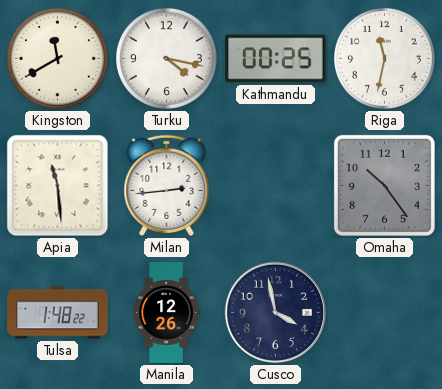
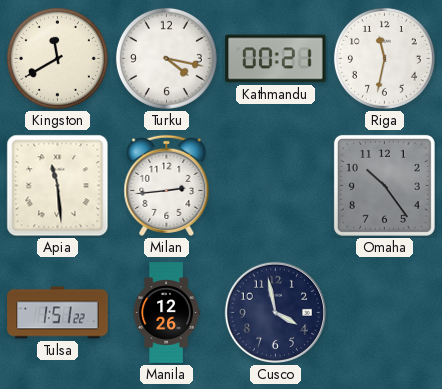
Kathmandu: 00:25 -> 00:21 (276, 59)
Tulsa: 1:48 -> 1:51 (58, 313)
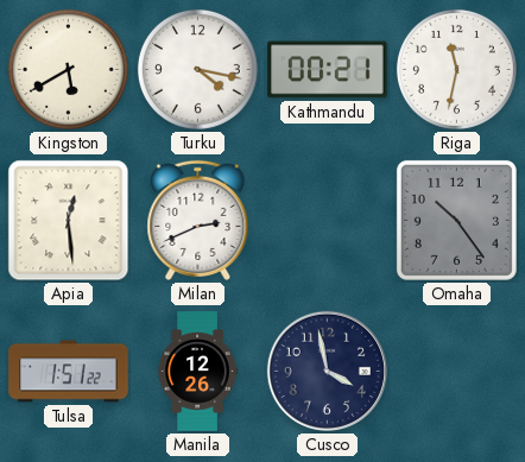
Kingston: 11:40 -> 5:40 (68, 69)
Apia: 11:29 -> 12:29 (69, 221)
Milan: 2:44 -> 2:41 (198, 220)
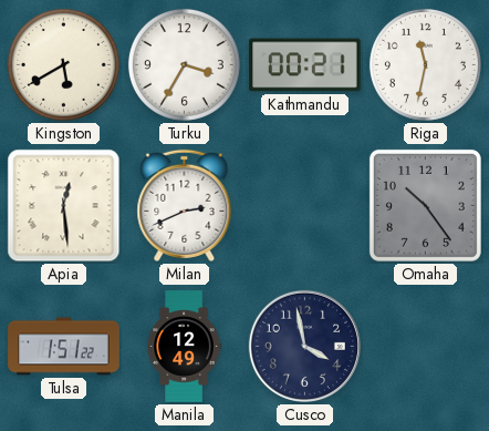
Turku: 4:17 -> 3:35 (184, 64)
Manila: 12:26 -> 12:49 (184, 347)
